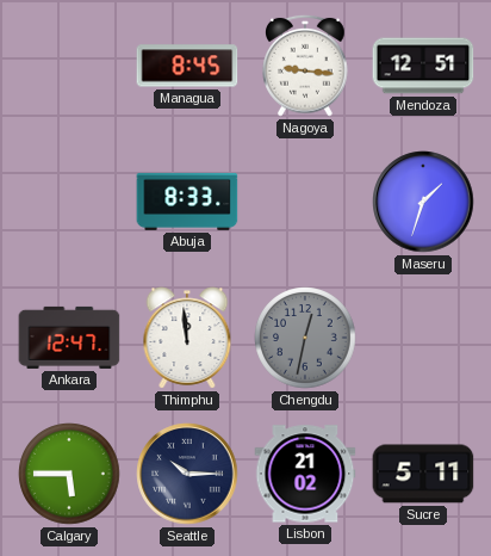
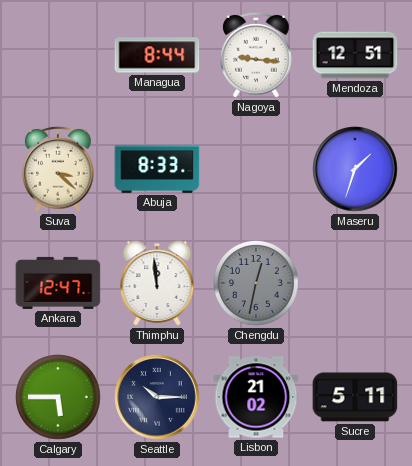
Managua: 8:45 -> 8:44 (157, 55)
Suva: none -> 3:22 (58, 169)
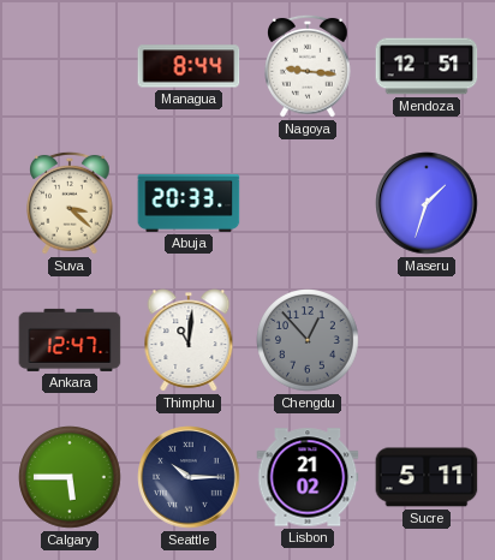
Abuja: 8:33 -> 20:33 (189, 203)
Thimphu: 11:59 -> 11:01 (189, 340)
Chengdu: 12:32 -> 12:53 (308, 340)
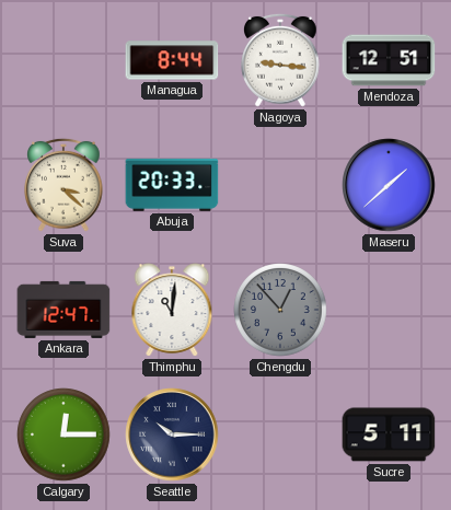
Maseru: 1:33 -> 1:38 (389, 185)
Calgary: 5:45 -> 12:15 (63, 434)
Lisbon: 21:02 -> none (308, 477)
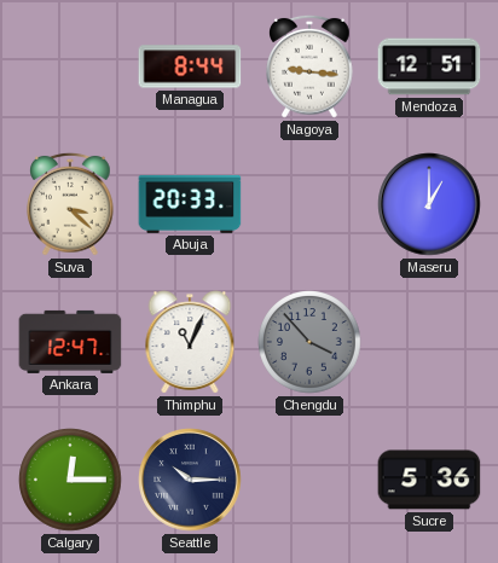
Maseru: 1:38 -> 1:00 (429, 204)
Thimphu: 11:01 -> 11:04 (190, 342)
Chengdu: 12:53 -> 3:53 (309, 342)
Sucre: 5:11 -> 5:36 (429, 480)
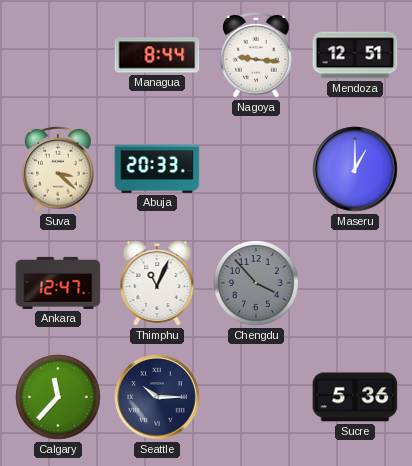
Calgary: 12:15 -> 11:37 (58, 397)
